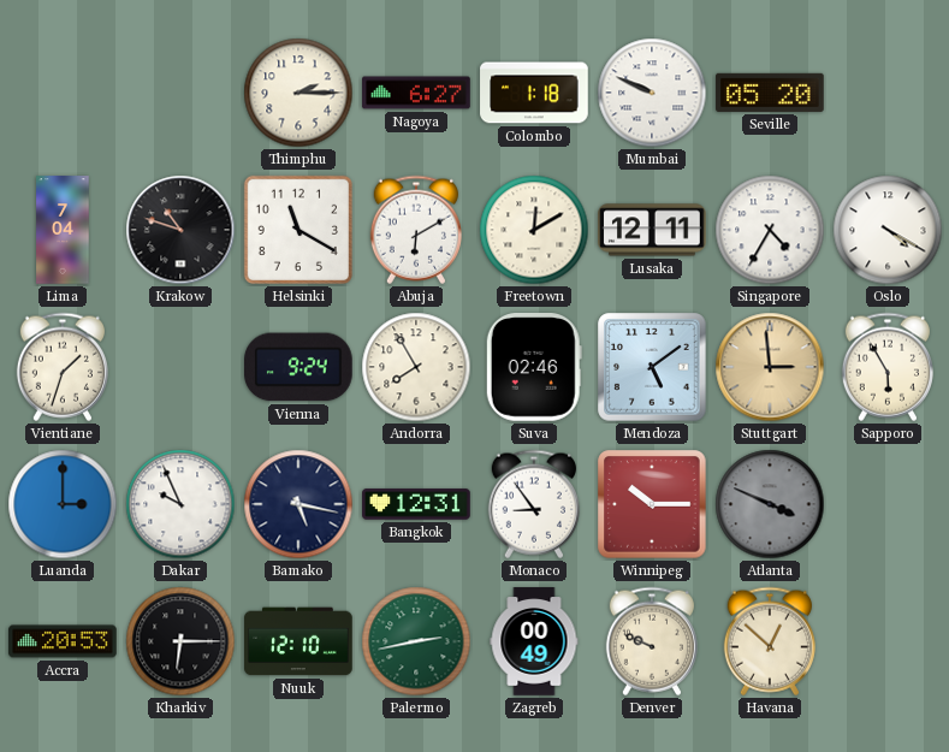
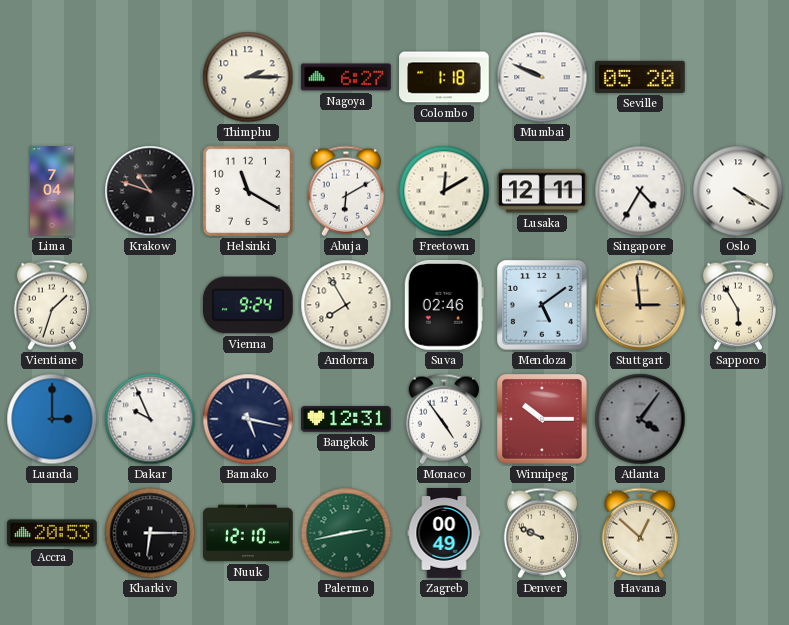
Monaco: 8:54 -> 4:54 (444, 419)
Atlanta: 3:49 -> 4:06 (640, 419)
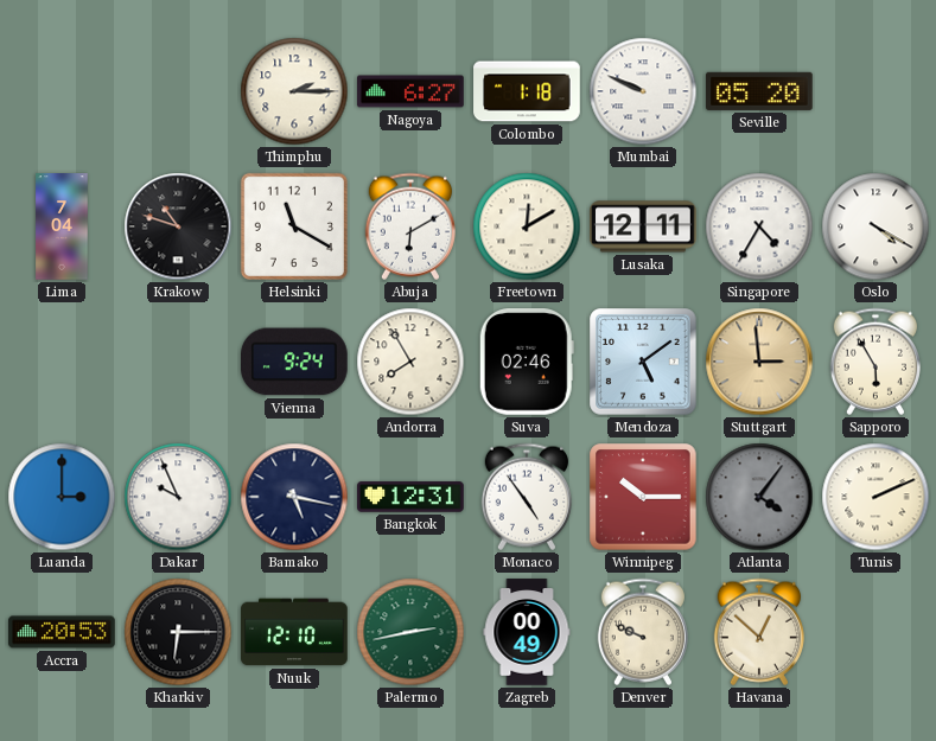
Vientiane: 1:33 -> none (52, 305)
Tunis: none -> 2:11 (875, 497)
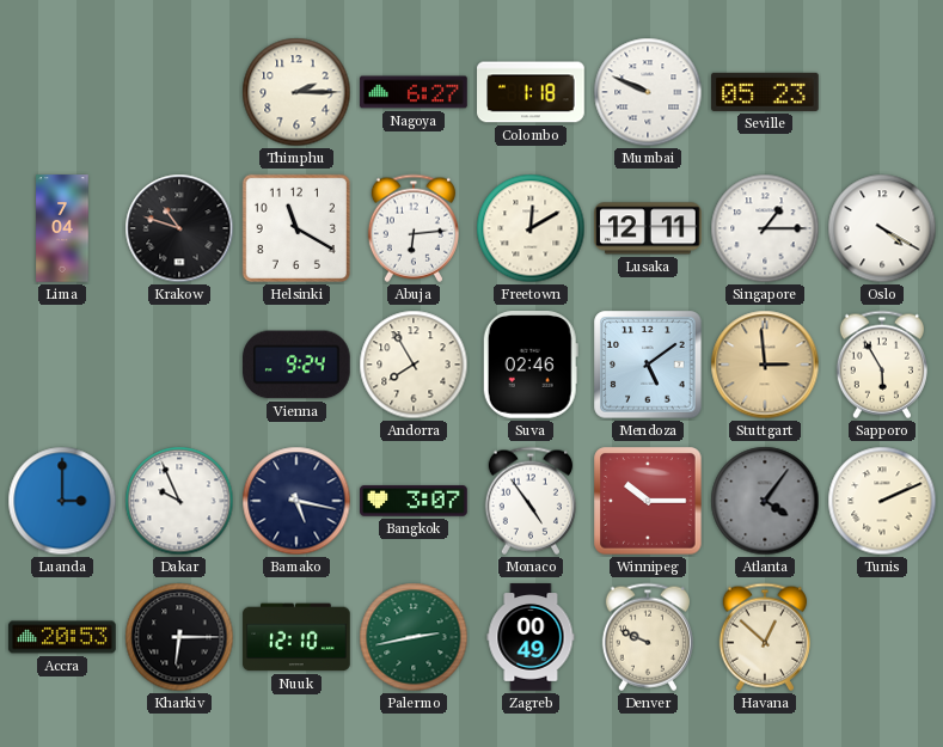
Seville: 05:20 -> 05:23 (765, 92)
Abuja: 6:10 -> 6:14 (414, 228)
Singapore: 4:35 -> 1:15 (765, 228)
Bangkok: 12:31 -> 3:07 (414, 501)
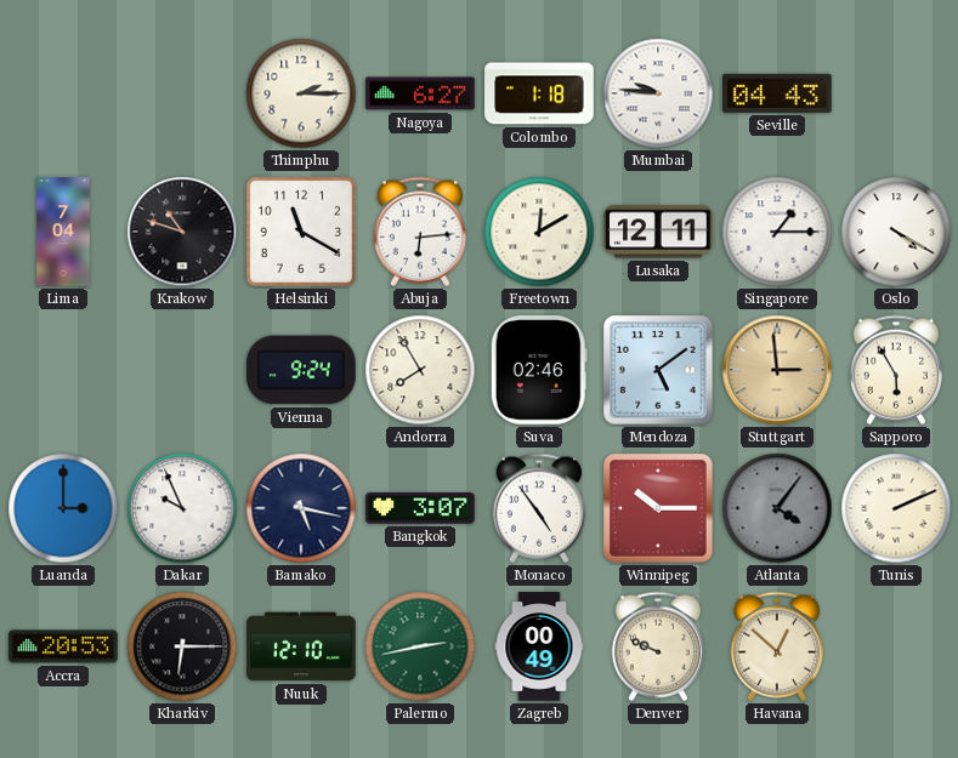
Mumbai: 9:49 -> 9:46 (658, 93)
Seville: 05:23 -> 04:43 (777, 93)
